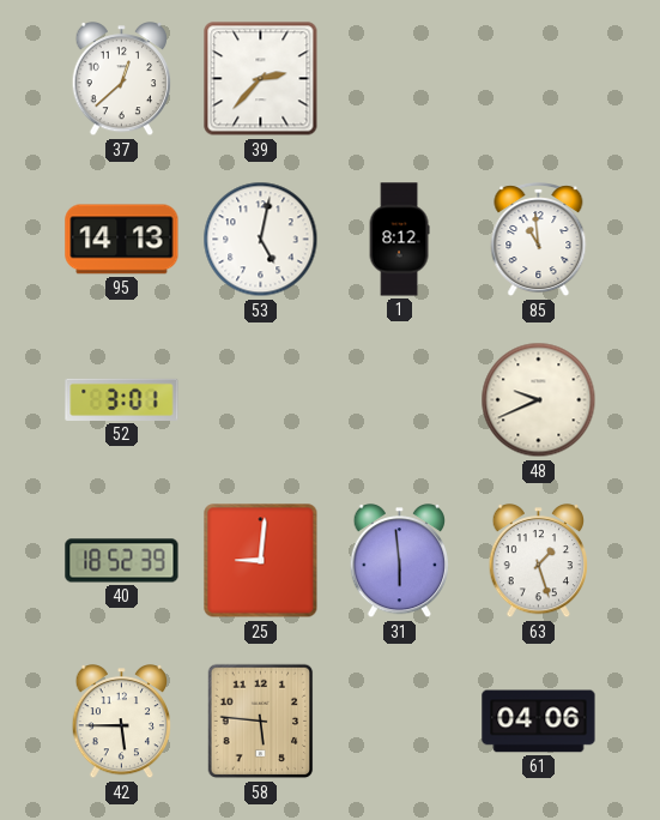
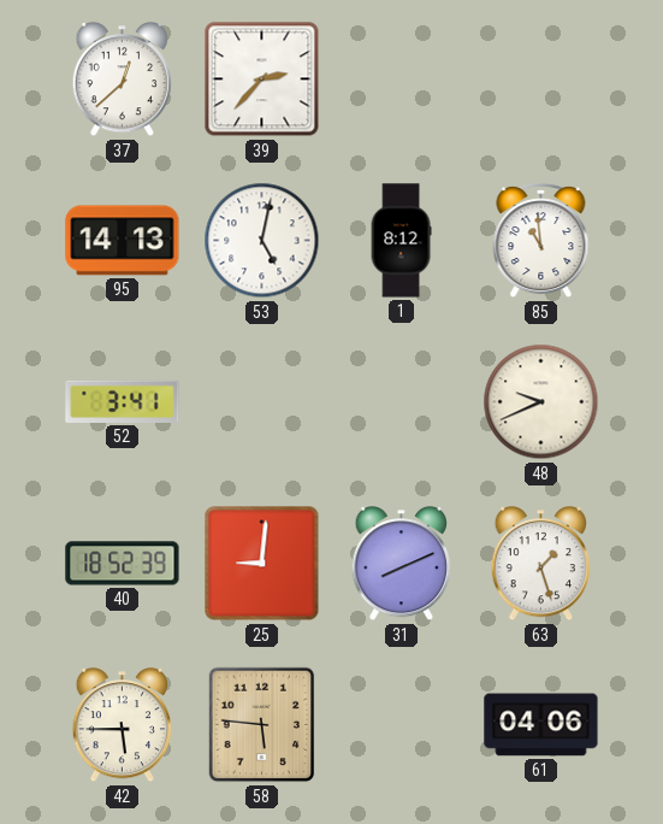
52: 3:01 -> 3:41 (123, 401)
31: 5:59 -> 8:11 (402, 565)
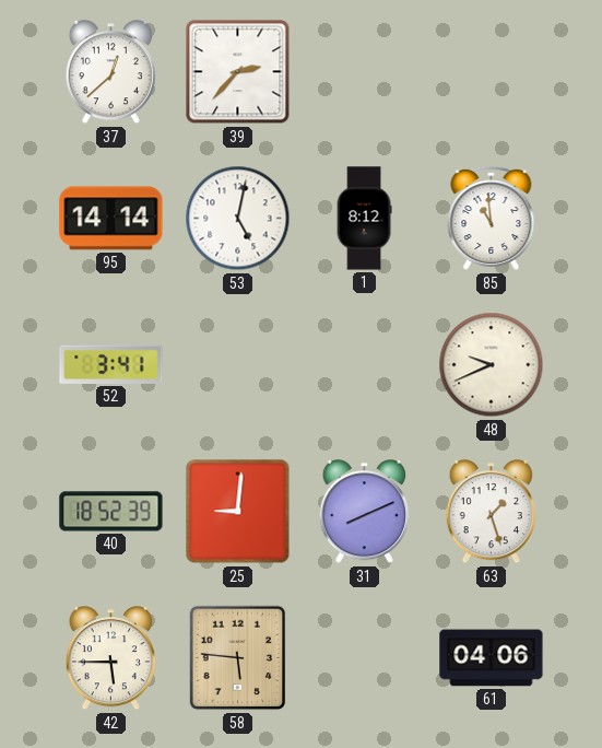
95: 14:13 -> 14:14 (111, 219)
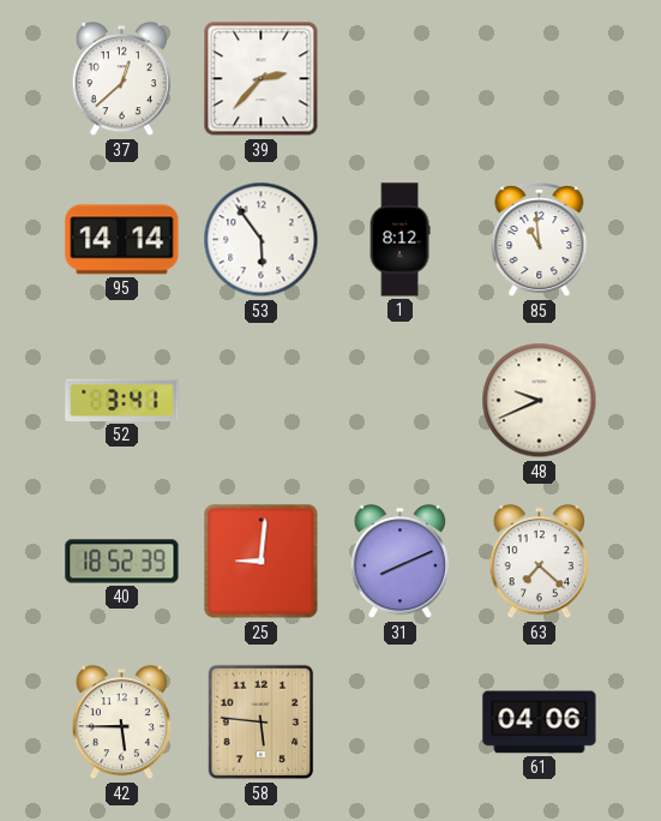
53: 5:02 -> 5:54 (262, 240)
63: 1:27 -> 7:22 (540, 563)
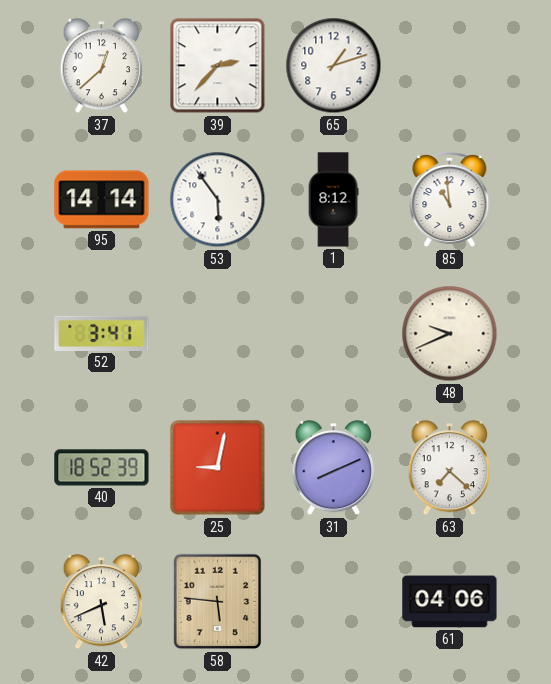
65: none -> 1:12 (334, 66)
25: 9:01 -> 9:02 (218, 468)
42: 5:45 -> 5:41 (102, 603)
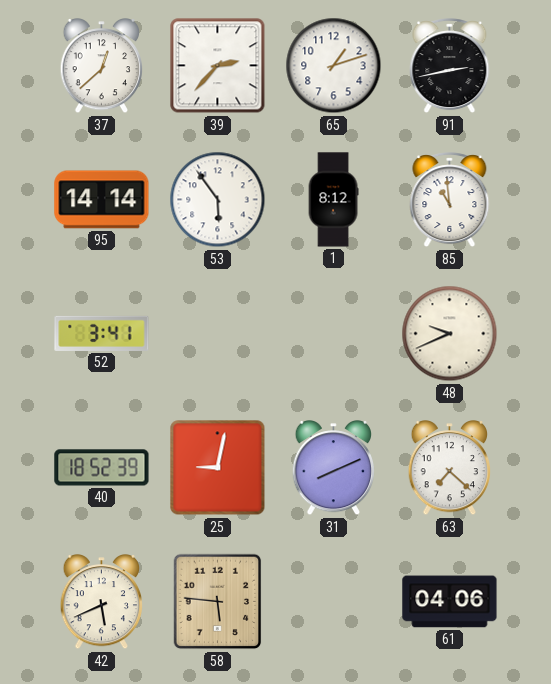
91: none -> 2:43 (450, 66)
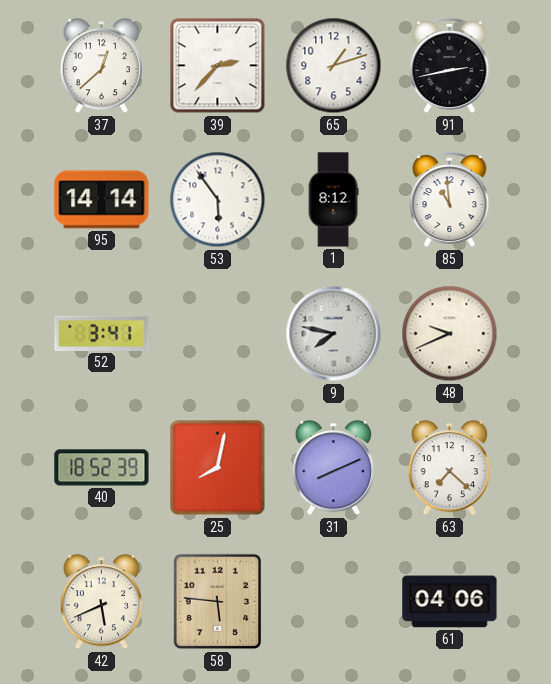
9: none -> 7:47 (334, 334)
25: 9:02 -> 8:02 (218, 468)
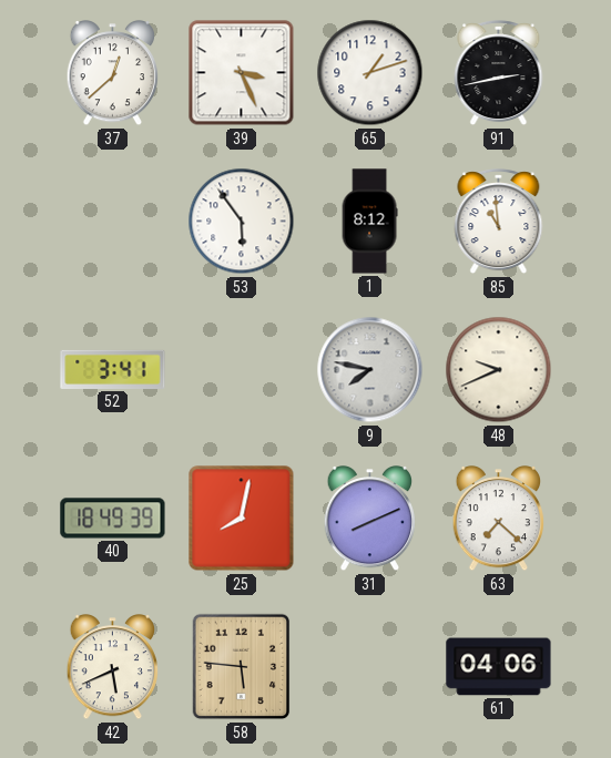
39: 2:37 -> 3:26 (242, 73)
95: 14:14 -> none (102, 200)
40: 18:52 -> 18:49 (113, 519)
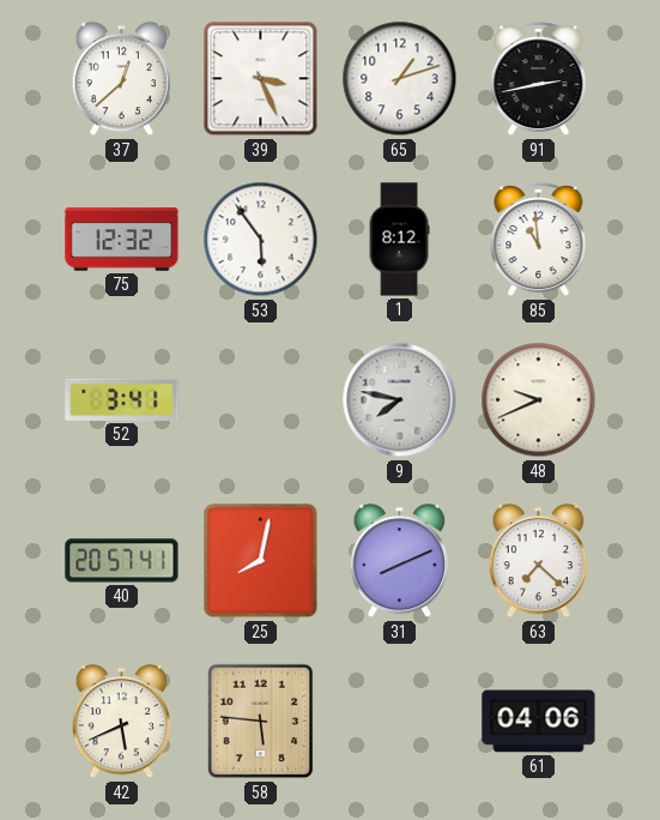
75: none -> 12:32 (122, 240)
40: 18:49 -> 20:57 (122, 561)
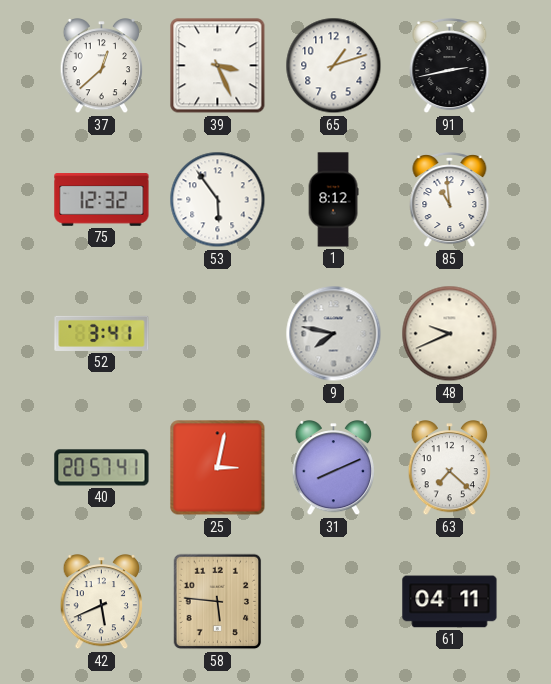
25: 8:02 -> 3:02 (218, 468)
61: 04:06 -> 04:11 (450, 602)
